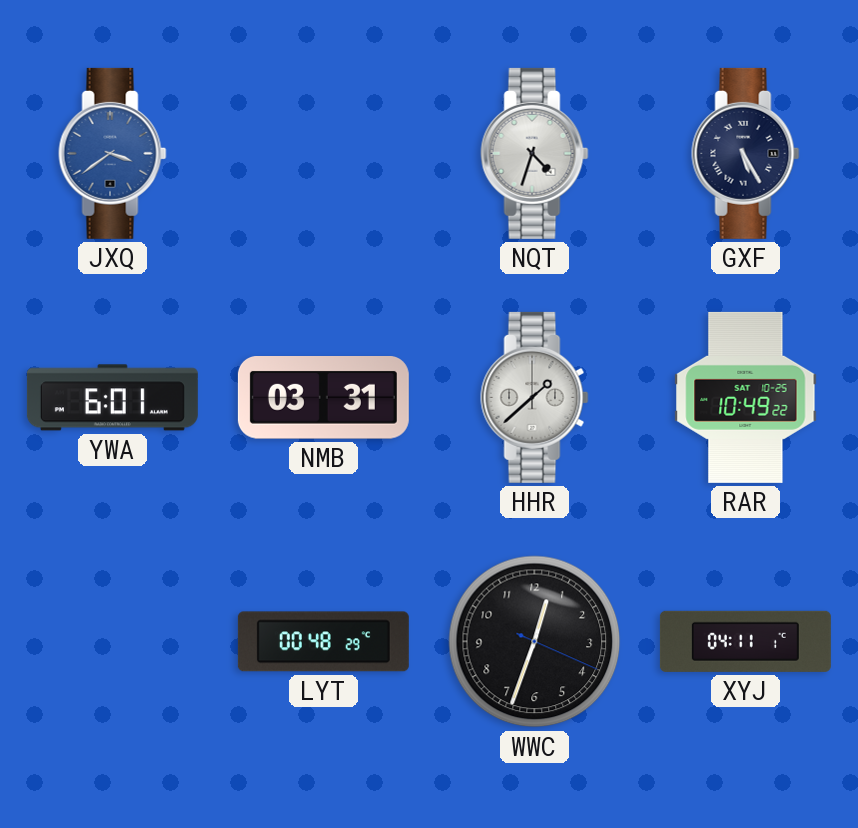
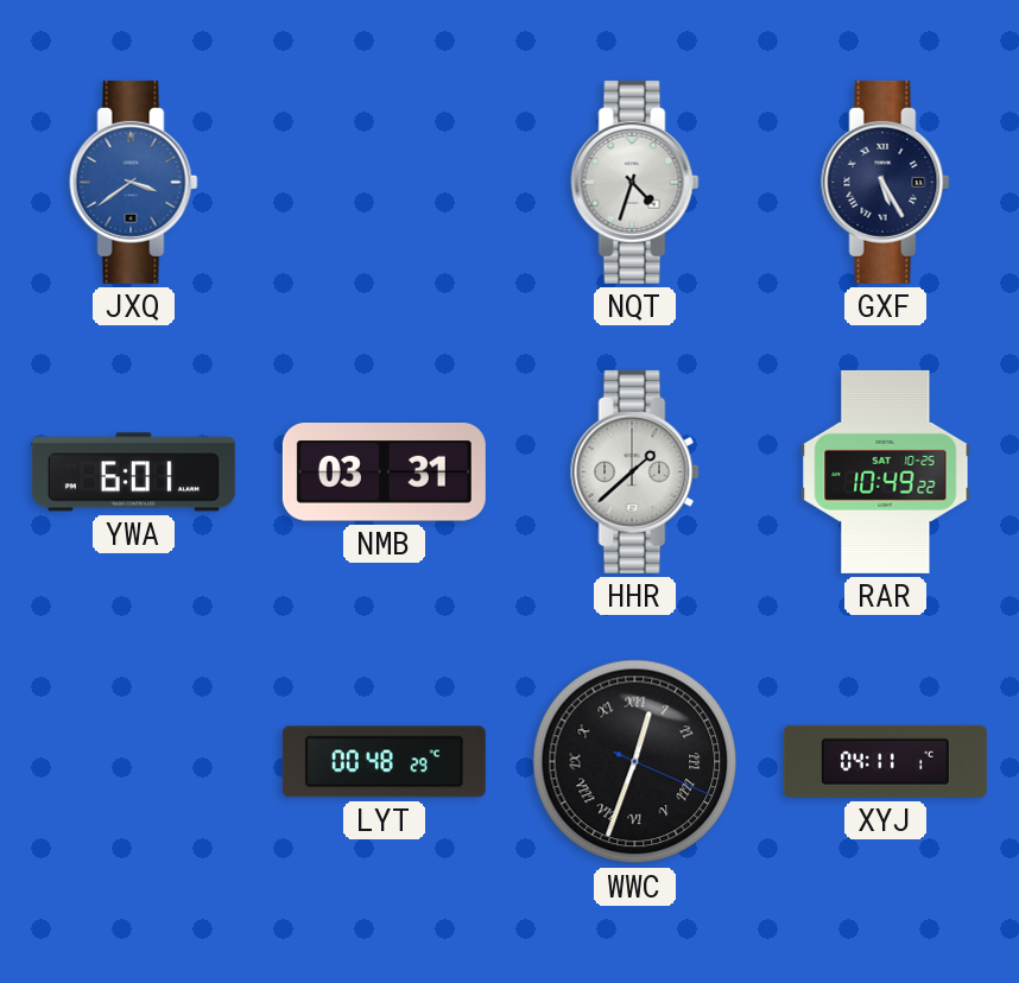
WWC numerals: Arabic -> Roman (635, 762)
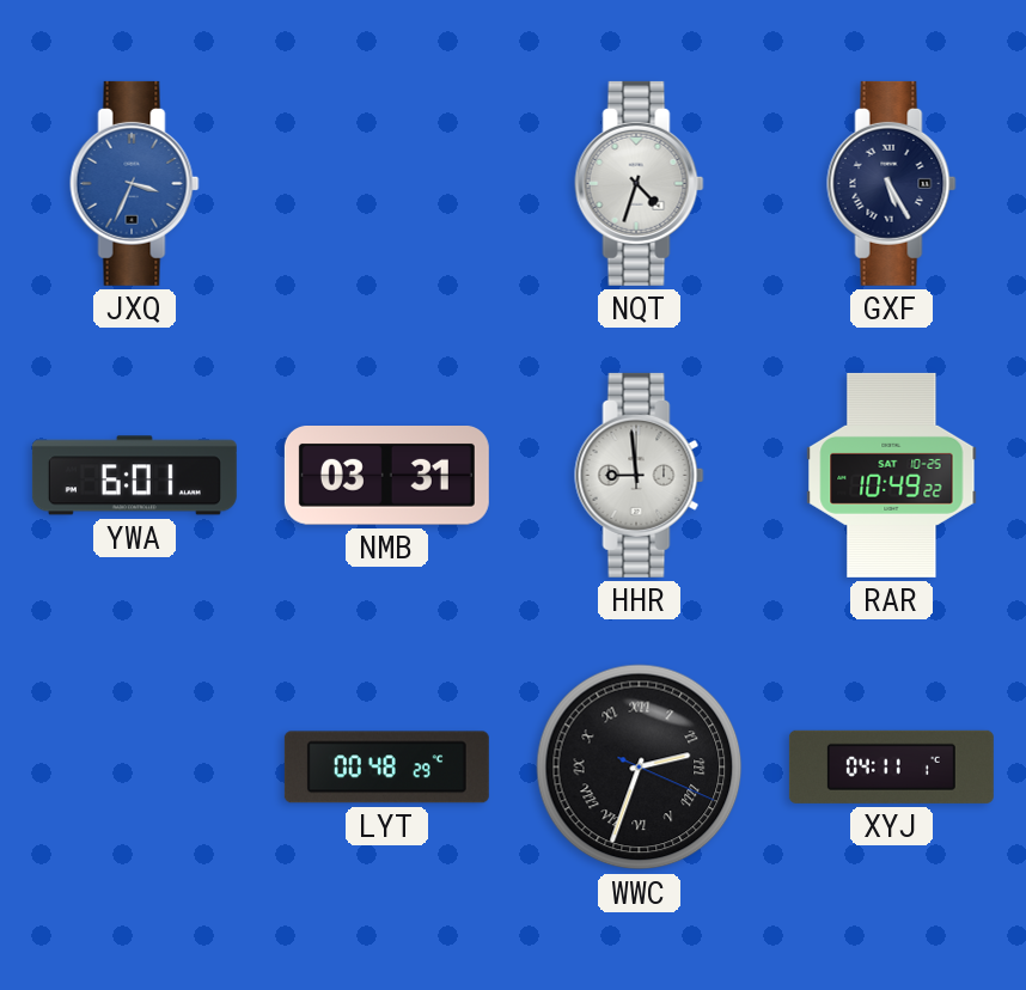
JXQ: 3:39 -> 3:34 (135, 183)
HHR: 1:38 -> 8:59 (640, 475)
WWC: 12:33 -> 2:33 (640, 768)
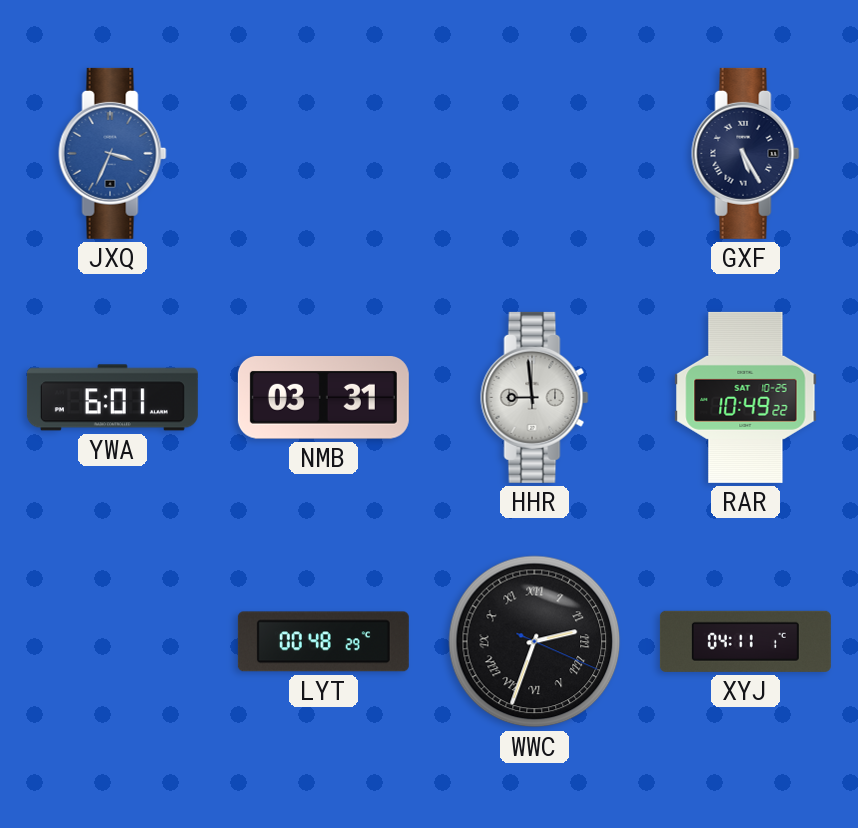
NQT: 4:33 -> none (640, 183)
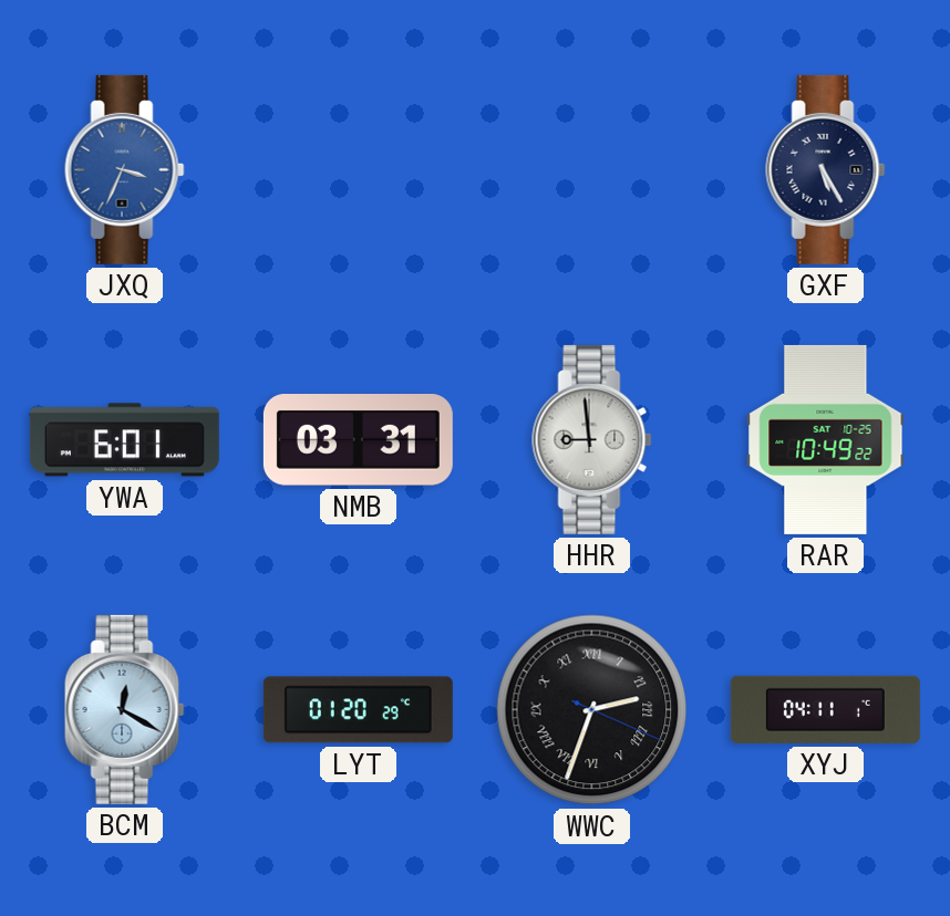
BCM: none -> 12:20 (125, 709)
LYT: 00:48 -> 01:20 (358, 710)
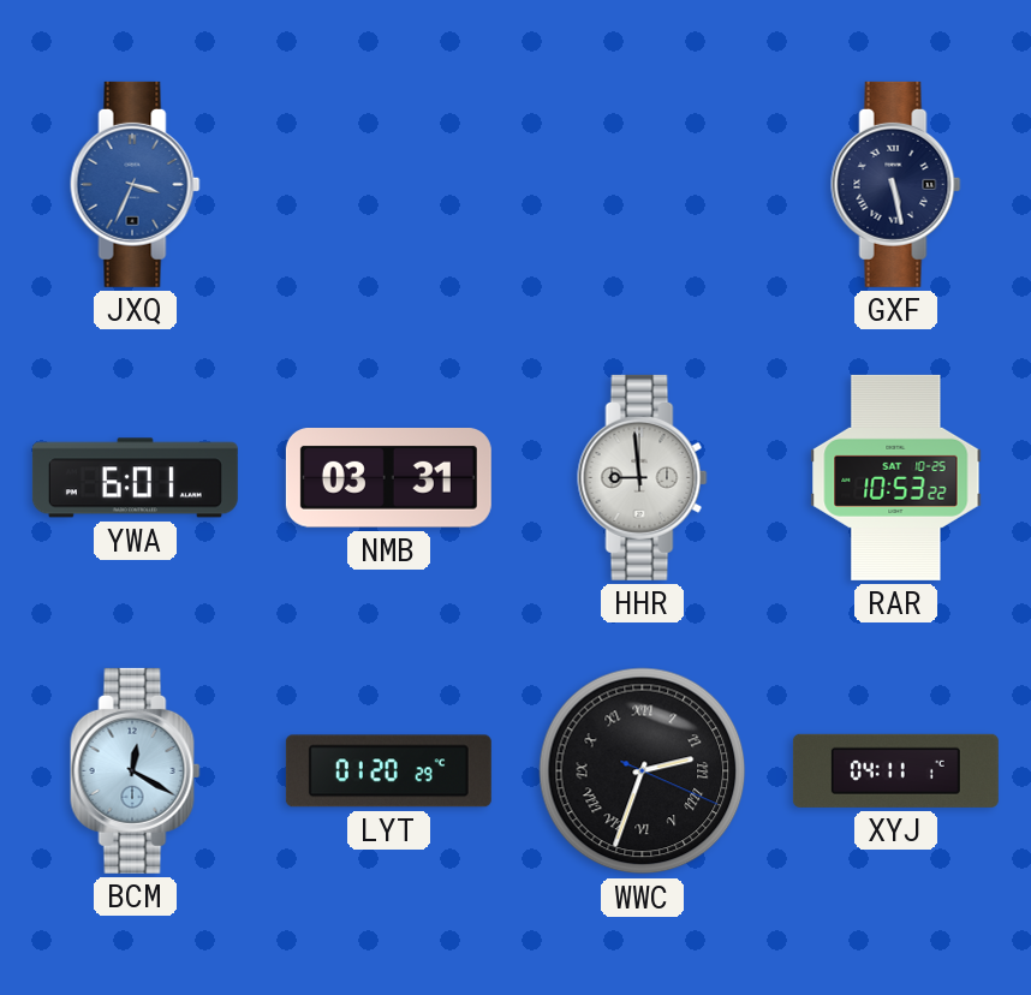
GXF: 5:25 -> 5:28 (896, 184)
RAR: 10:49 -> 10:53 (896, 477)
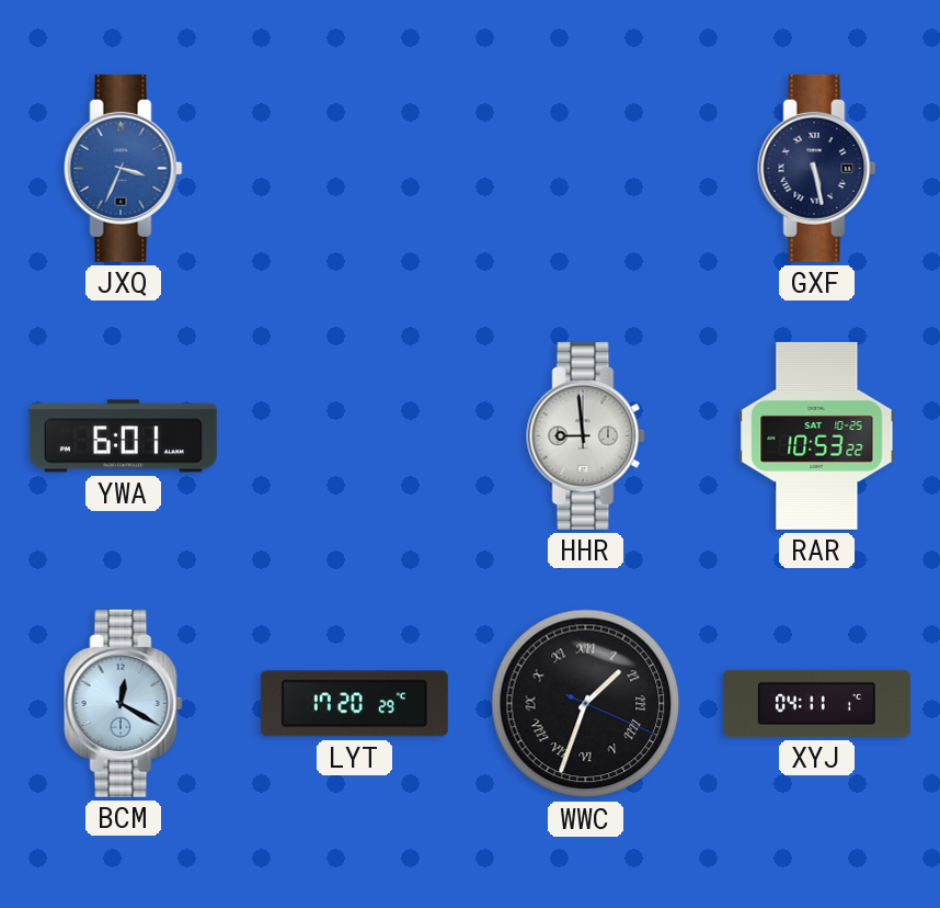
NMB: 03:31 -> none (388, 478)
LYT: 01:20 -> 17:20 (354, 704)
WWC: 2:33 -> 1:33 (586, 704)
